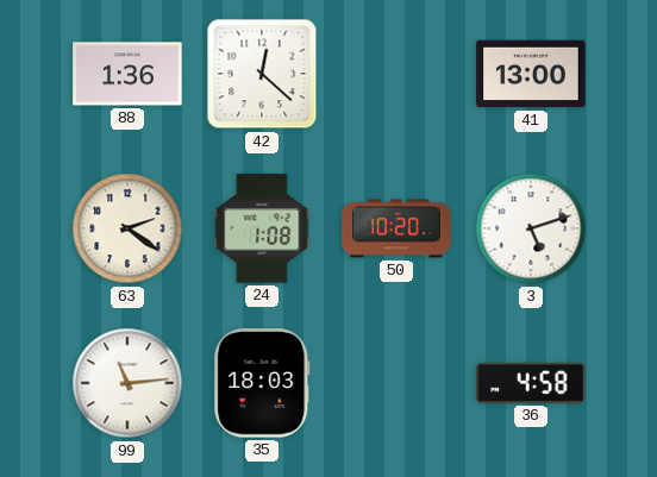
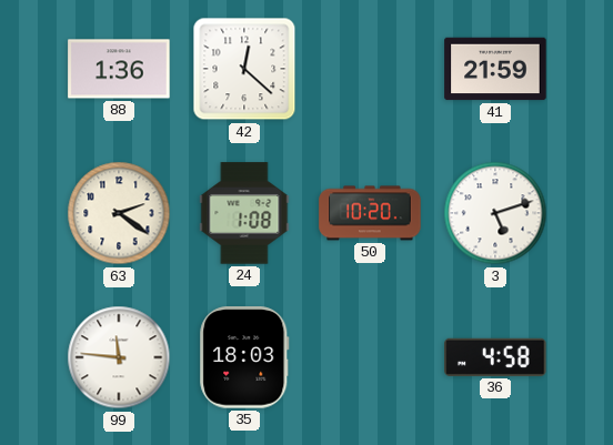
41: 13:00 -> 21:59 (495, 69)
99: 11:14 -> 11:46 (119, 357)
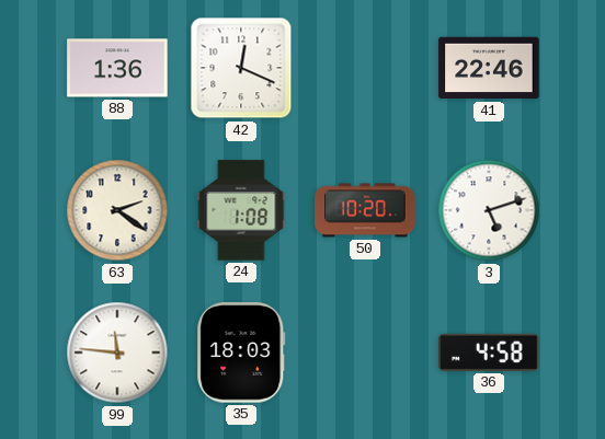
42: 12:22 -> 12:19 (241, 68)
41: 21:59 -> 22:46 (489, 68)
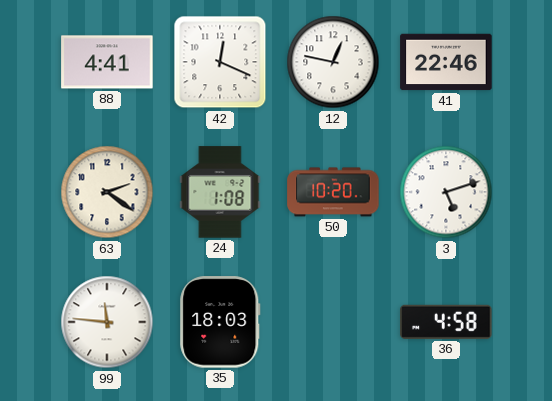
88: 1:36 -> 4:41 (107, 62)
12: none -> 12:47 (333, 62)
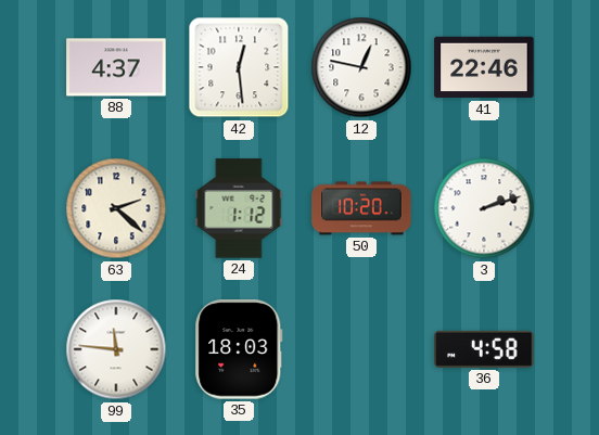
88: 4:41 -> 4:37 (116, 67)
42: 12:19 -> 12:29 (239, 67)
63: 2:21 -> 2:22 (116, 208)
24: 1:08 -> 1:12 (239, 208)
3: 5:12 -> 2:12 (484, 208)
